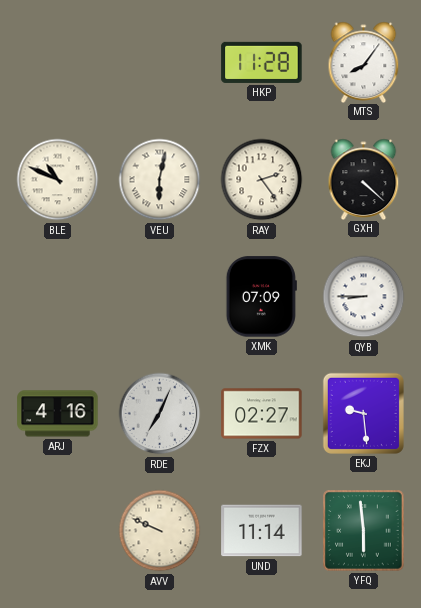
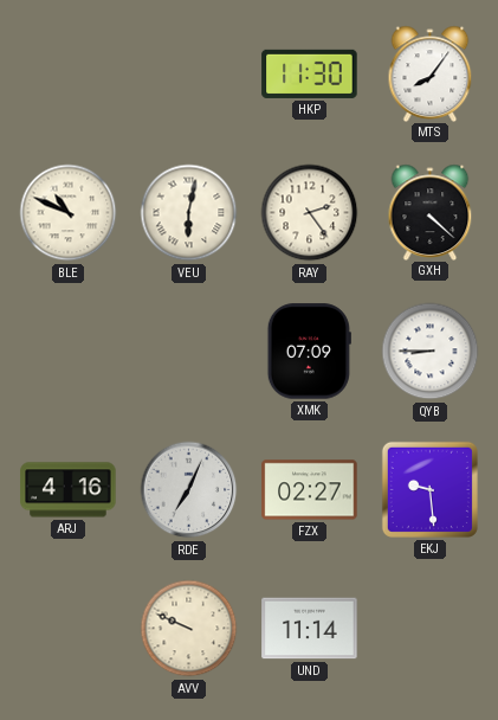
HKP: 11:28 -> 11:30 (310, 73)
YFQ: 5:59 -> none (364, 531)
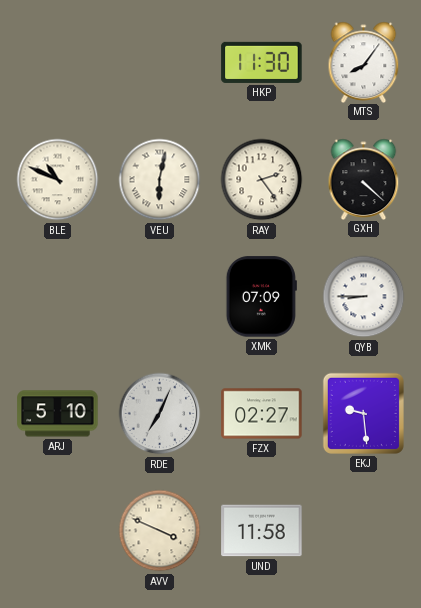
ARJ: 4:16 -> 5:10 (58, 414)
AVV: 9:49 -> 3:49 (160, 531)
UND: 11:14 -> 11:58 (262, 531)
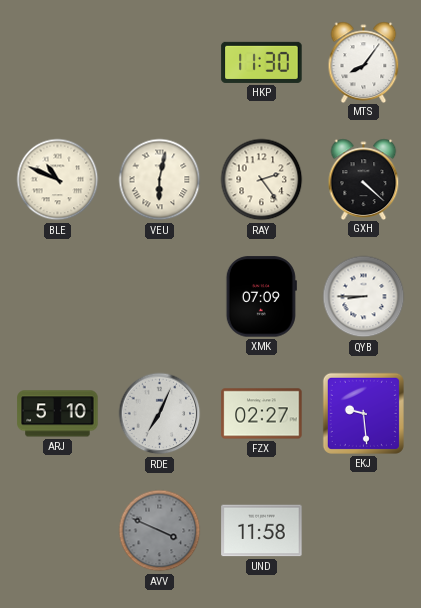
AVV dial: cream -> grey (160, 531)
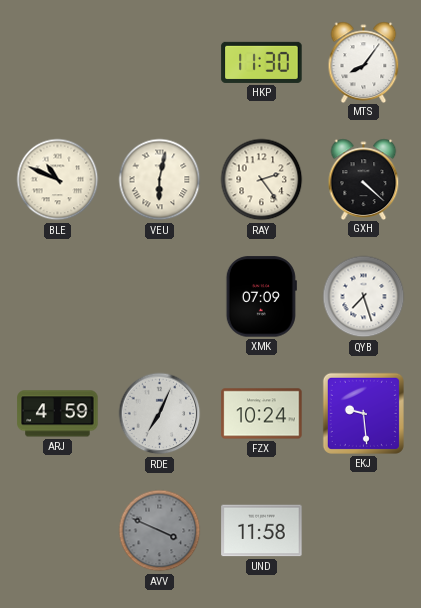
QYB: 8:45 -> 7:27 (364, 297)
ARJ: 5:10 -> 4:59 (58, 414)
FZX: 02:27 -> 10:24 (262, 414)
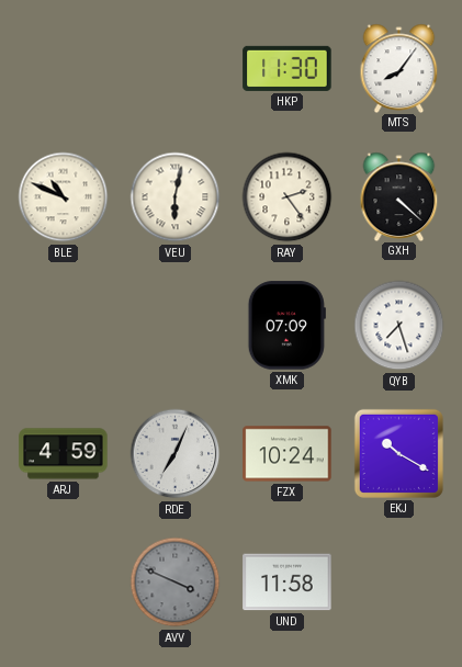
EKJ: 9:29 -> 10:20 (398, 453)
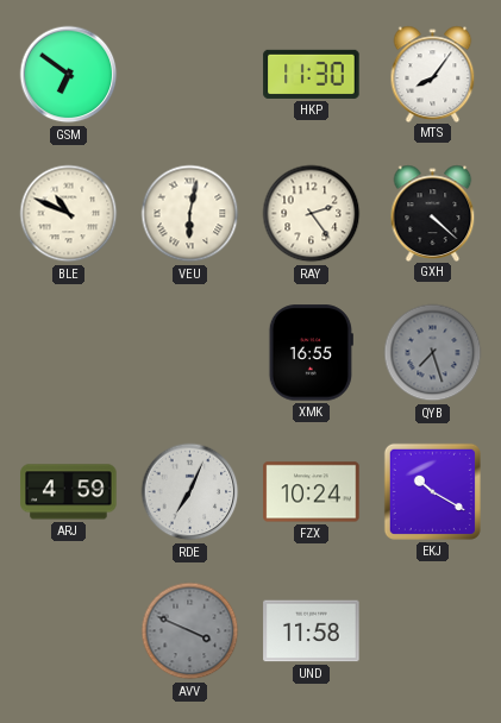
GSM: none -> 6:51 (69, 75)
XMK: 07:09 -> 16:55 (311, 353)
QYB dial: white -> grey (433, 353)
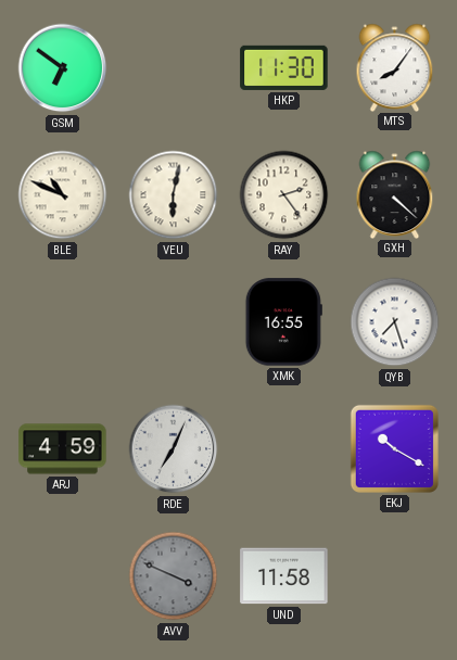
QYB dial: grey -> white (395, 322)
FZX: 10:24 -> none (312, 492)
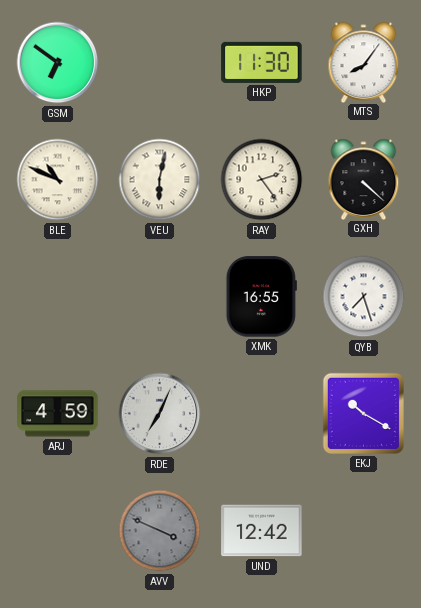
UND: 11:58 -> 12:42 (262, 531)
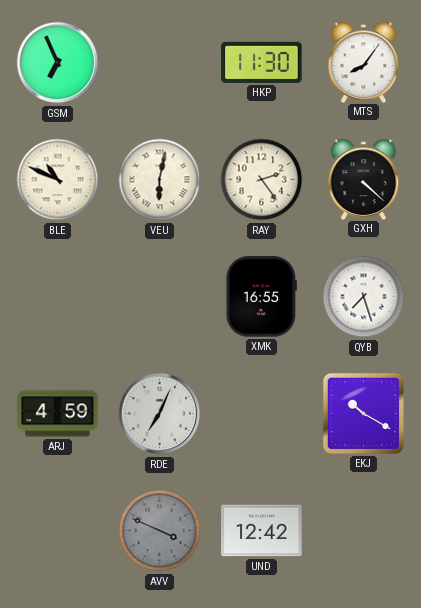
GSM: 6:51 -> 6:56 (58, 63)
